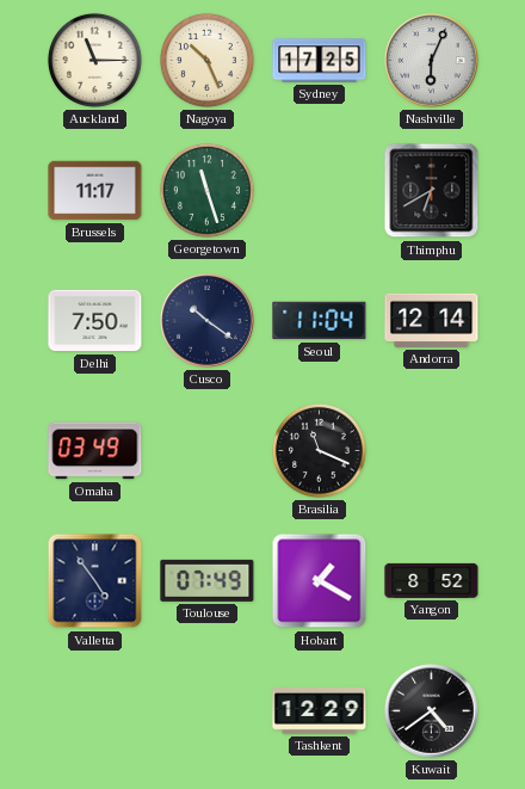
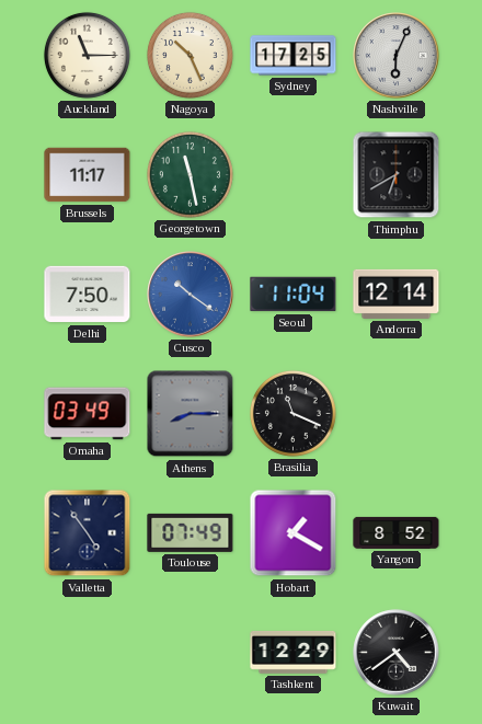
Georgetown: 11:27 -> 11:28 (190, 174)
Cusco dial: navy -> blue (191, 295)
Athens: none -> 8:15 (191, 414)
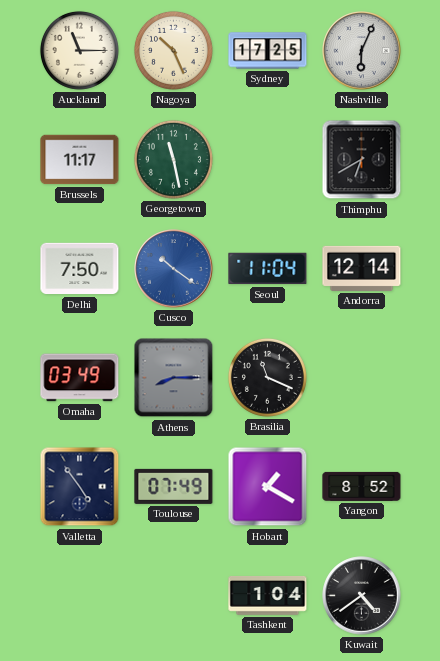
Tashkent: 12:29 -> 1:04 (268, 596)
